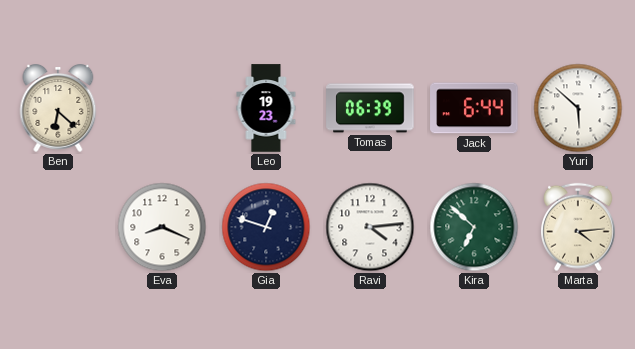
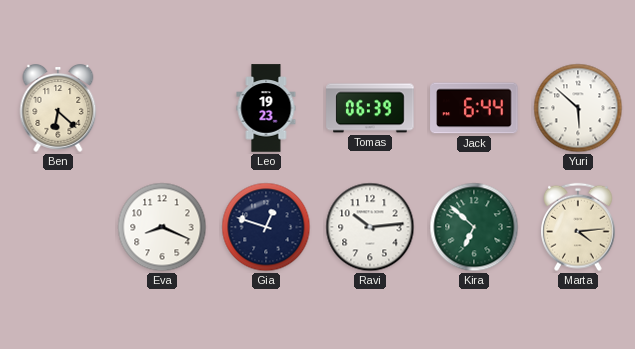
Ravi: 4:14 -> 10:14 (370, 227)
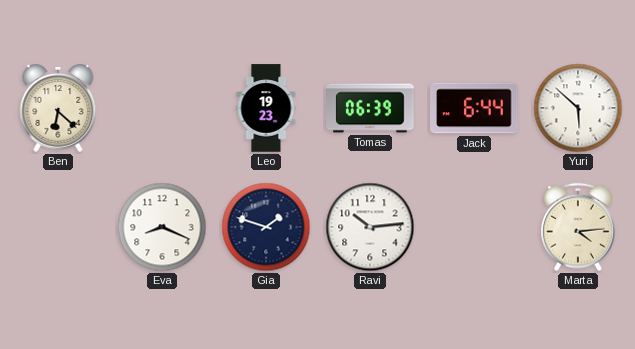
Gia: 12:48 -> 1:48 (266, 227)
Kira: 6:52 -> none (474, 227)
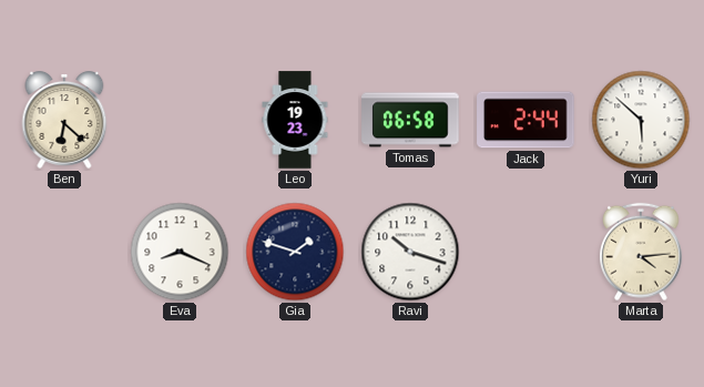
Tomas: 06:39 -> 06:58 (410, 120)
Jack: 6:44 -> 2:44 (526, 120)
Ravi: 10:14 -> 10:18 (410, 252)
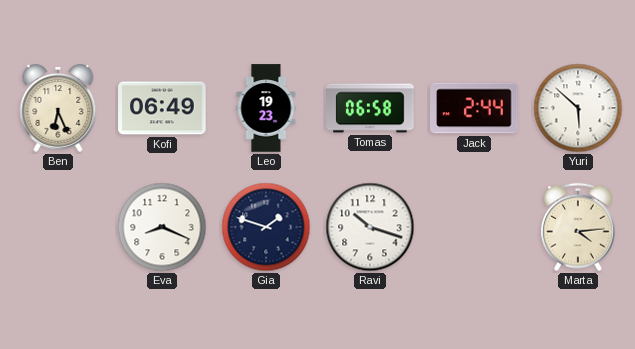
Ben: 6:22 -> 6:26 (58, 109)
Kofi: none -> 06:49 (162, 108)
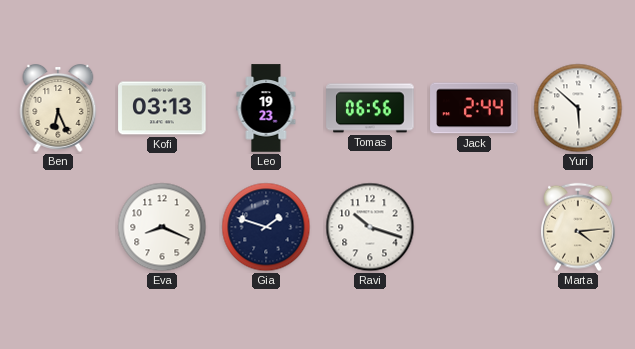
Kofi: 06:49 -> 03:13 (162, 108)
Tomas: 06:58 -> 06:56 (370, 108)
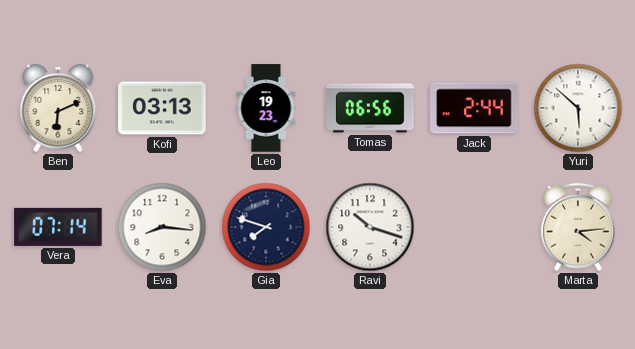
Ben: 6:26 -> 6:11 (58, 109)
Vera: none -> 07:14 (58, 227)
Eva: 8:19 -> 8:16 (162, 227)
Gia: 1:48 -> 7:48 (266, 227)
